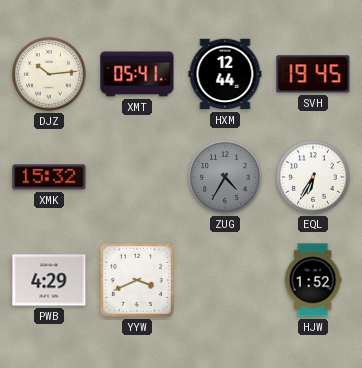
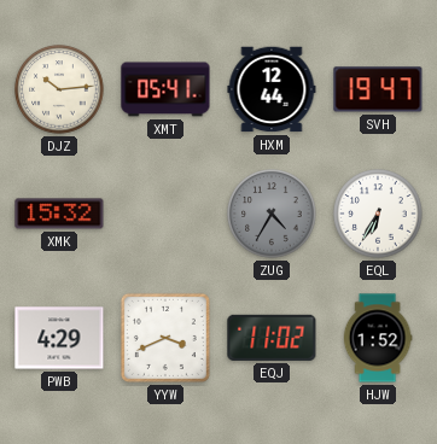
SVH: 19:45 -> 19:47 (378, 89)
EQJ: none -> 11:02 (272, 338)
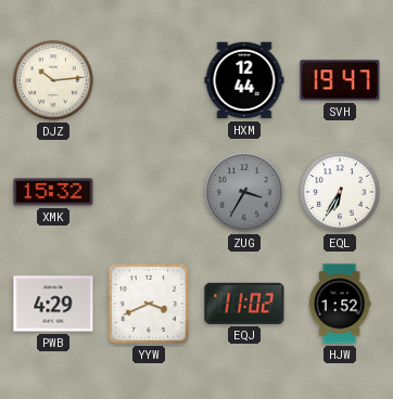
XMT: 05:41 -> none (165, 89)
ZUG: 4:35 -> 3:35 (244, 192)
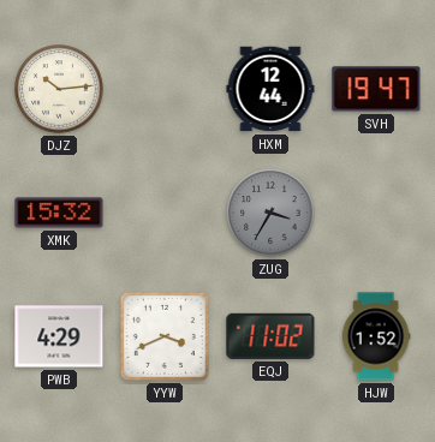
EQL: 6:35 -> none (340, 192)
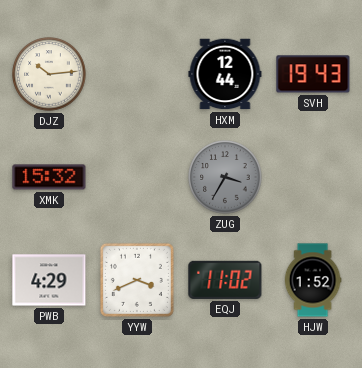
SVH: 19:47 -> 19:43 (313, 74)
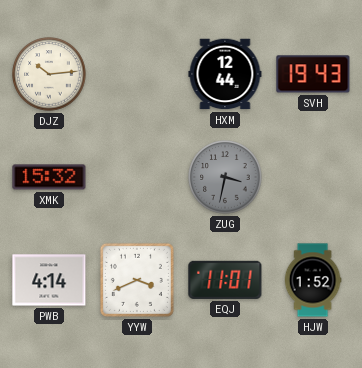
ZUG: 3:35 -> 3:32 (225, 177)
PWB: 4:29 -> 4:14 (49, 280)
EQJ: 11:02 -> 11:01 (225, 280)
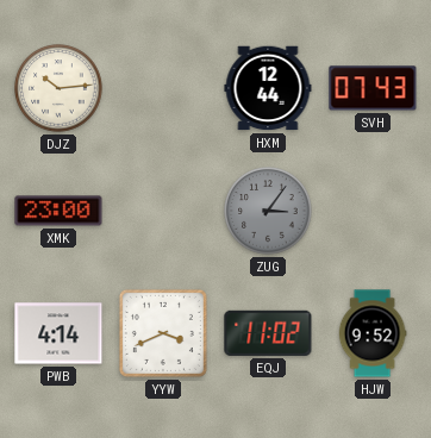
SVH: 19:43 -> 07:43 (373, 88)
XMK: 15:32 -> 23:00 (58, 211)
ZUG: 3:32 -> 3:06 (268, 211)
EQJ: 11:01 -> 11:02 (268, 333)
HJW: 1:52 -> 9:52 (373, 333)
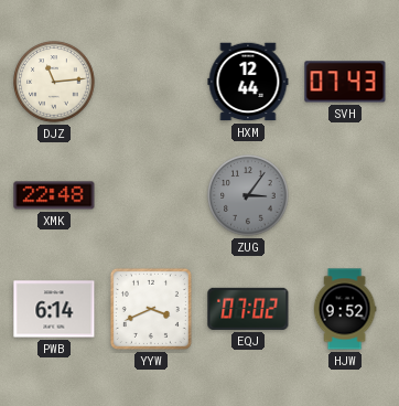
DJZ: 10:14 -> 11:14 (54, 82)
XMK: 23:00 -> 22:48 (54, 195)
PWB: 4:14 -> 6:14 (54, 309)
EQJ: 11:02 -> 07:02 (248, 309)
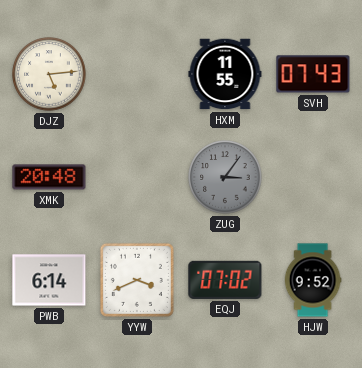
DJZ: 11:14 -> 5:14 (49, 74)
HXM: 12:44 -> 11:55 (225, 74)
XMK: 22:48 -> 20:48 (49, 177)
